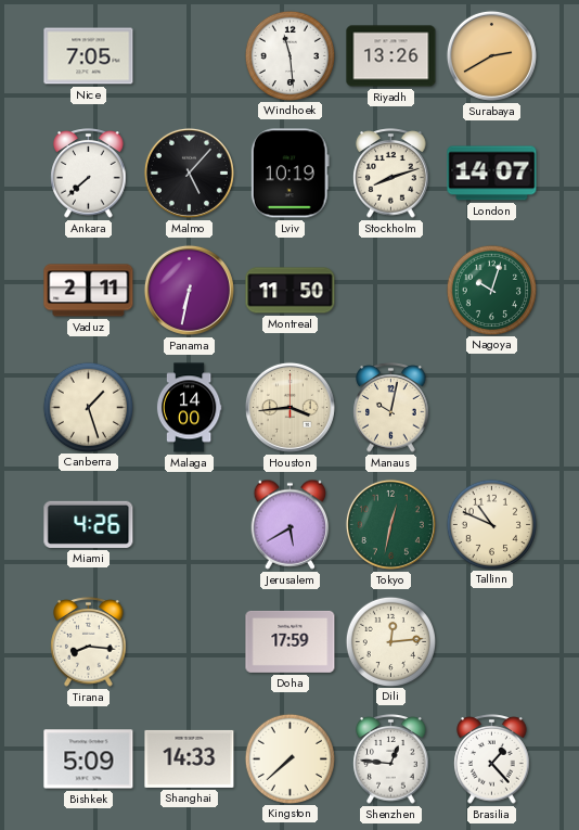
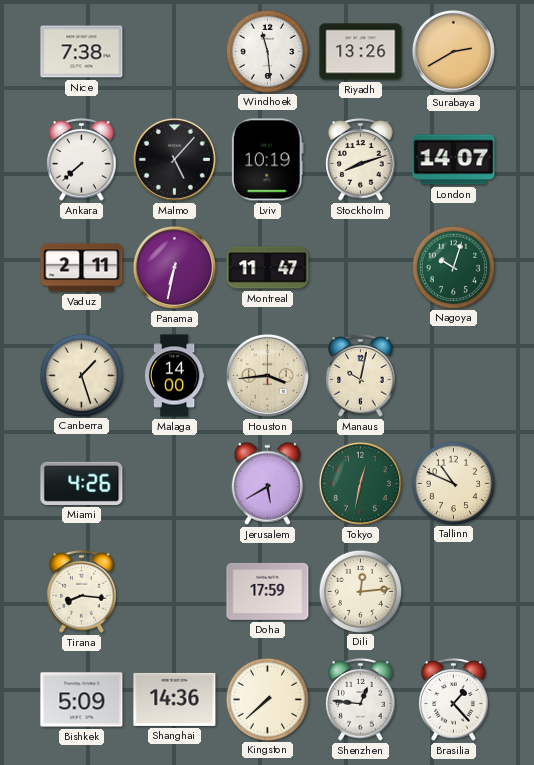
Nice: 7:05 -> 7:38 (82, 52)
Montreal: 11:50 -> 11:47 (268, 268)
Shanghai: 14:33 -> 14:36 (175, 699)
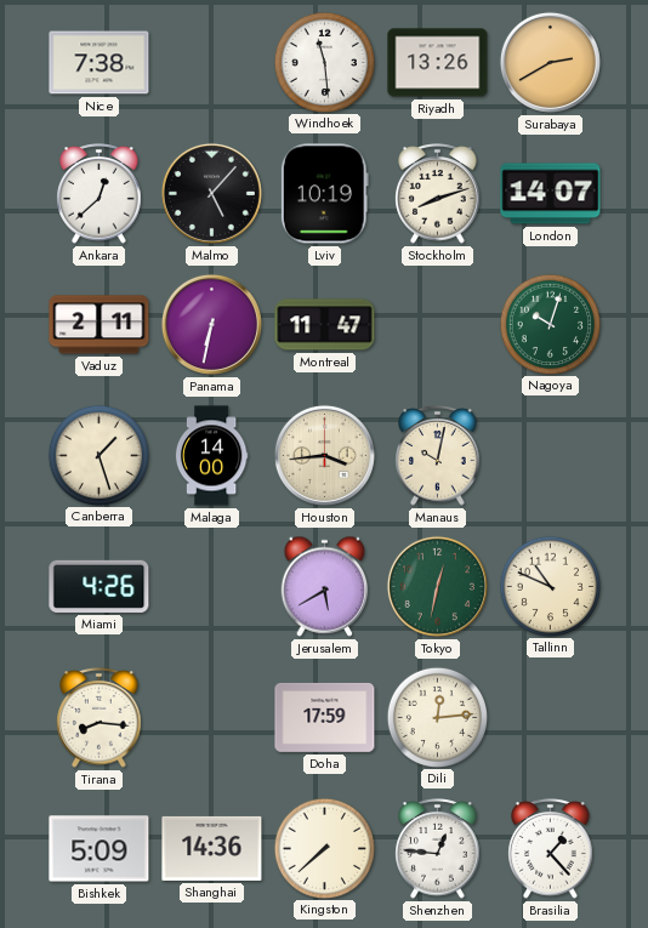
Ankara: 7:38 -> 12:38 (100, 194)
